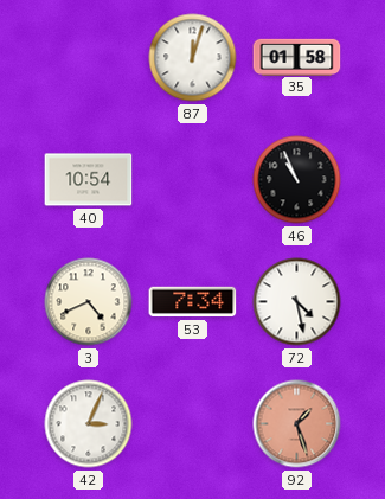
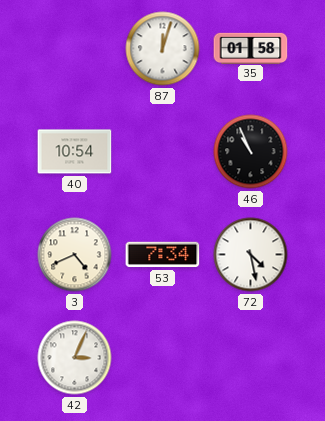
92: 1:27 -> none (297, 424)
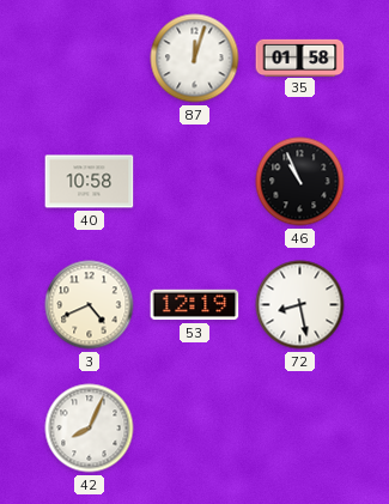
40: 10:54 -> 10:58 (90, 182)
53: 7:34 -> 12:19 (195, 305)
72: 4:28 -> 8:28 (300, 305)
42: 3:04 -> 8:04 (90, 429)
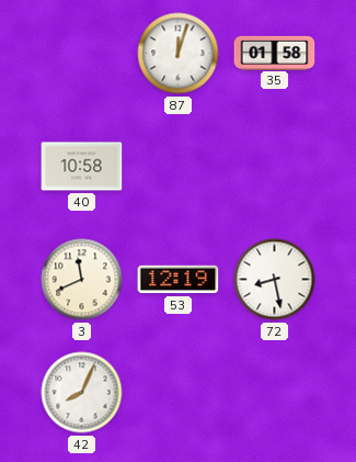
46: 10:56 -> none (300, 182)
3: 4:41 -> 11:41 (82, 280)
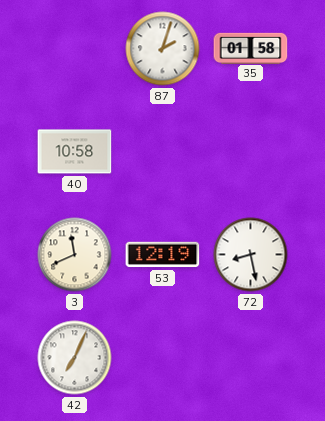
87: 12:03 -> 2:03 (163, 49)
42: 8:04 -> 7:04 (75, 358)
